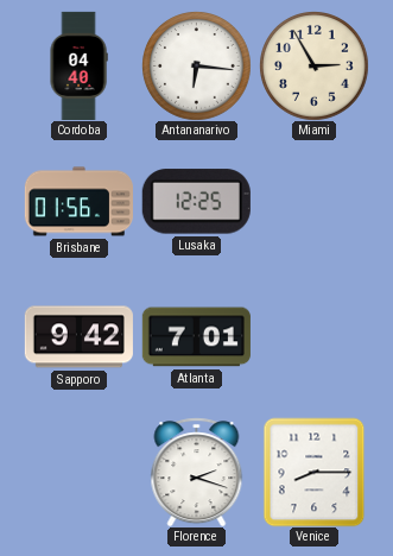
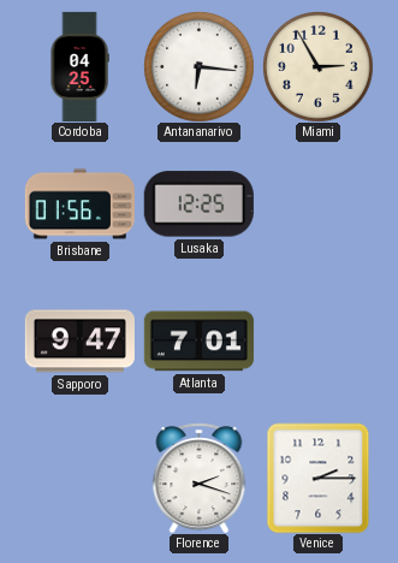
Cordoba: 04:40 -> 04:25 (79, 66)
Sapporo: 9:42 -> 9:47 (79, 342)
Venice: 8:15 -> 2:15 (319, 478)
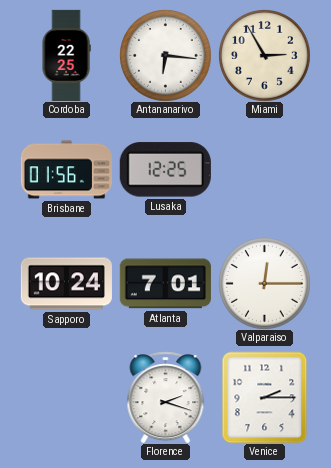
Cordoba: 04:25 -> 22:25 (66, 55)
Sapporo: 9:47 -> 10:24 (66, 284)
Valparaiso: none -> 12:15 (265, 284)
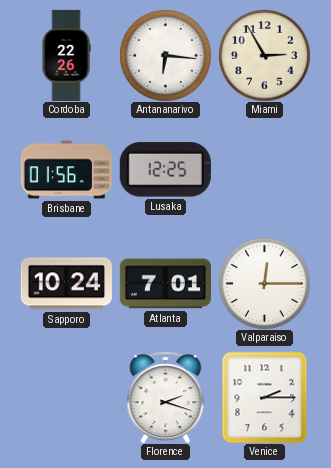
Cordoba: 22:25 -> 22:26 (66, 55)
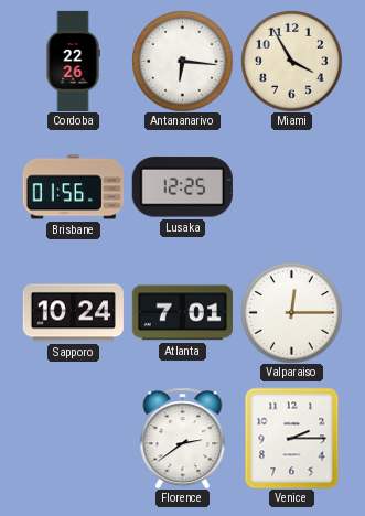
Miami: 2:55 -> 3:55 (292, 62)
Florence: 2:18 -> 2:39 (183, 438)
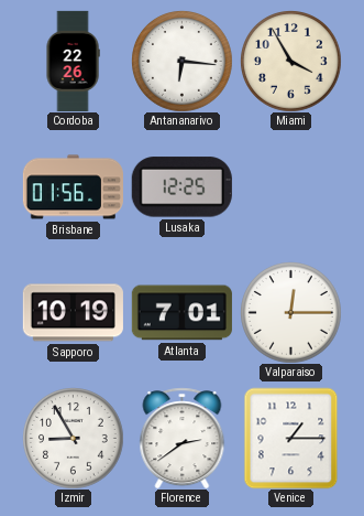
Sapporo: 10:24 -> 10:19 (73, 313)
Izmir: none -> 8:55 (74, 439)
Venice: 2:15 -> 1:15 (291, 438)
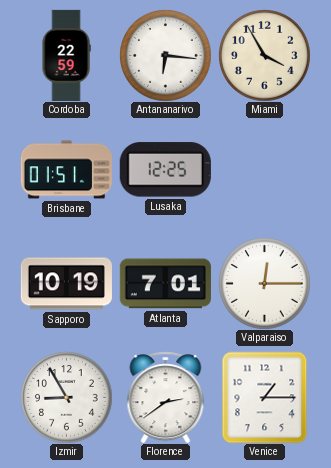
Cordoba: 22:26 -> 22:59 (66, 55)
Brisbane: 01:56 -> 01:51 (66, 170)
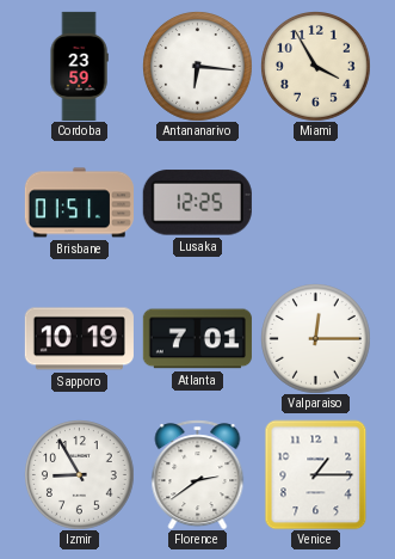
Cordoba: 22:59 -> 23:59 (79, 66)
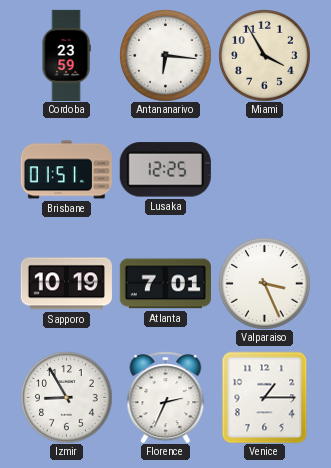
Valparaiso: 12:15 -> 3:26 (265, 284)
Florence: 2:39 -> 2:34 (166, 397)
